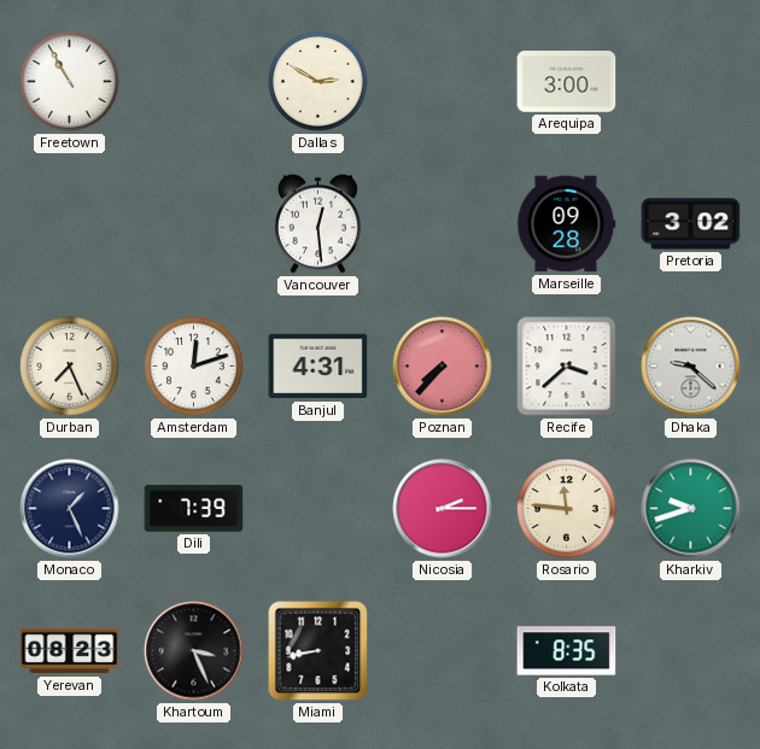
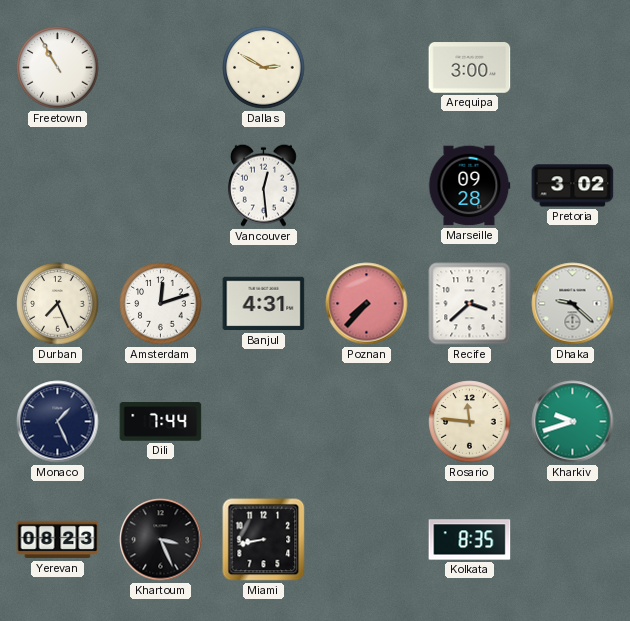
Dili: 7:39 -> 7:44 (161, 422)
Nicosia: 2:15 -> none (443, 509)
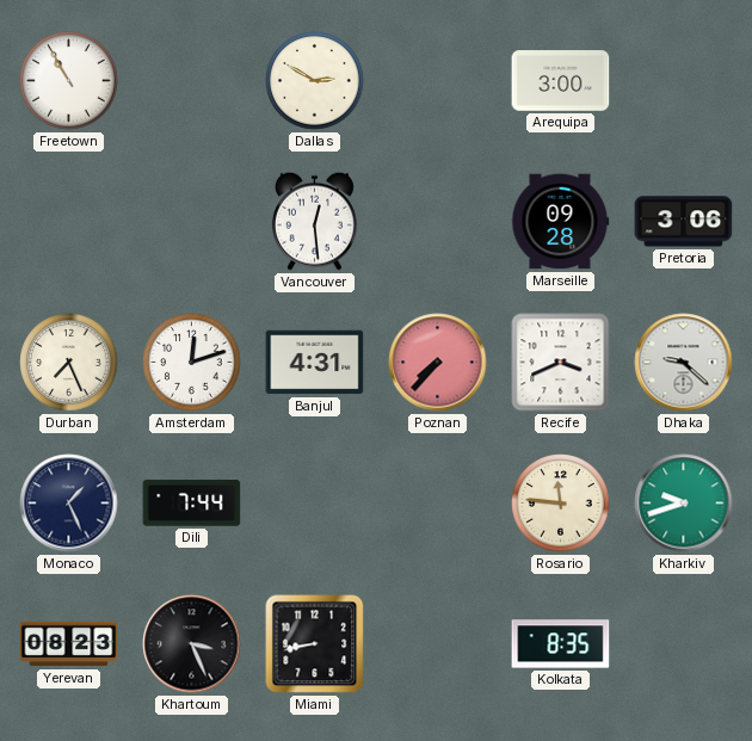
Pretoria: 3:02 -> 3:06 (684, 222)
Recife: 3:38 -> 3:41 (561, 363)
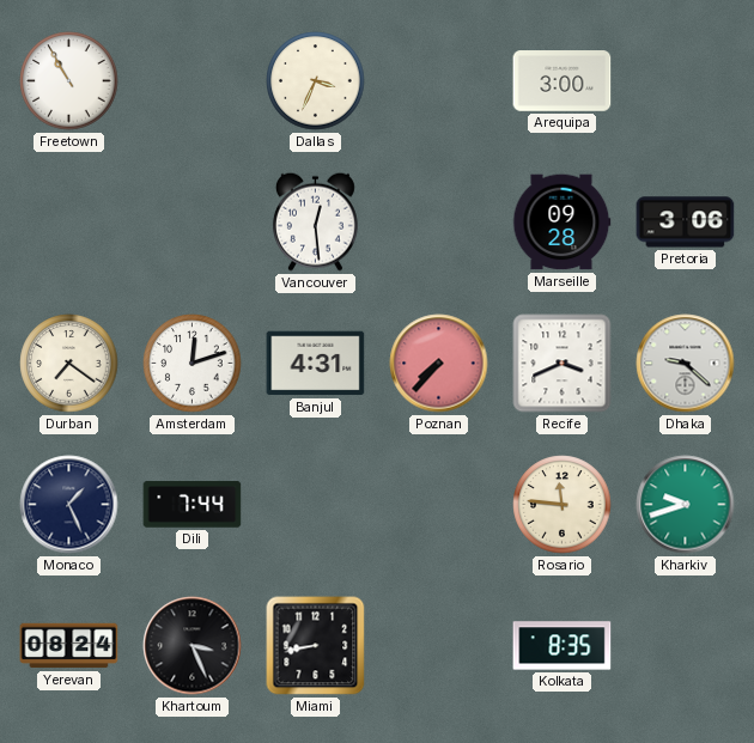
Dallas: 2:50 -> 3:34 (316, 81)
Durban: 7:26 -> 7:21 (69, 364)
Yerevan: 08:23 -> 08:24 (69, 646)
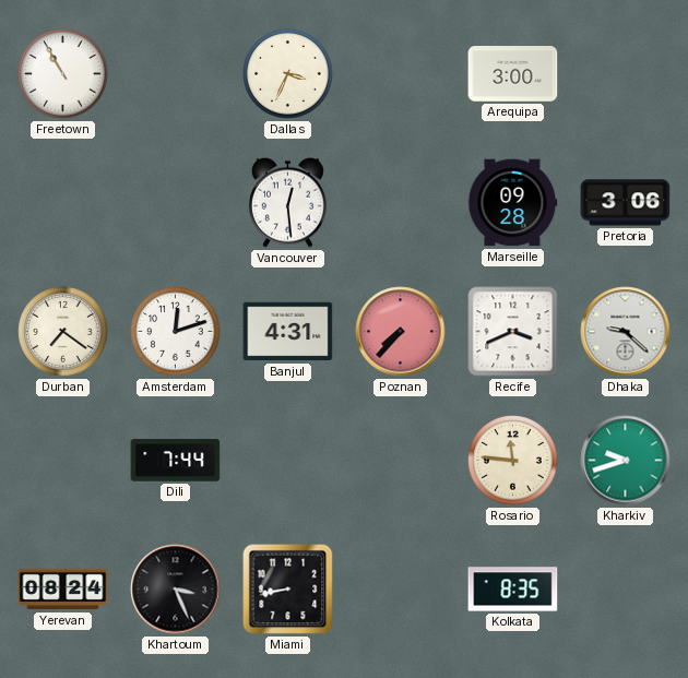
Monaco: 1:26 -> none (69, 505)
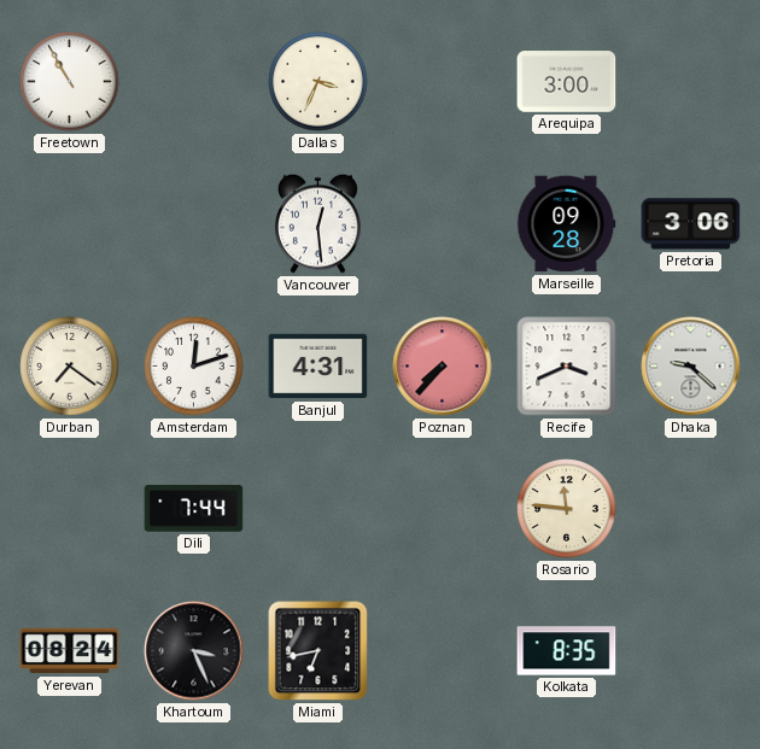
Kharkiv: 9:42 -> none (626, 461)
Miami: 8:43 -> 6:43 (318, 651)
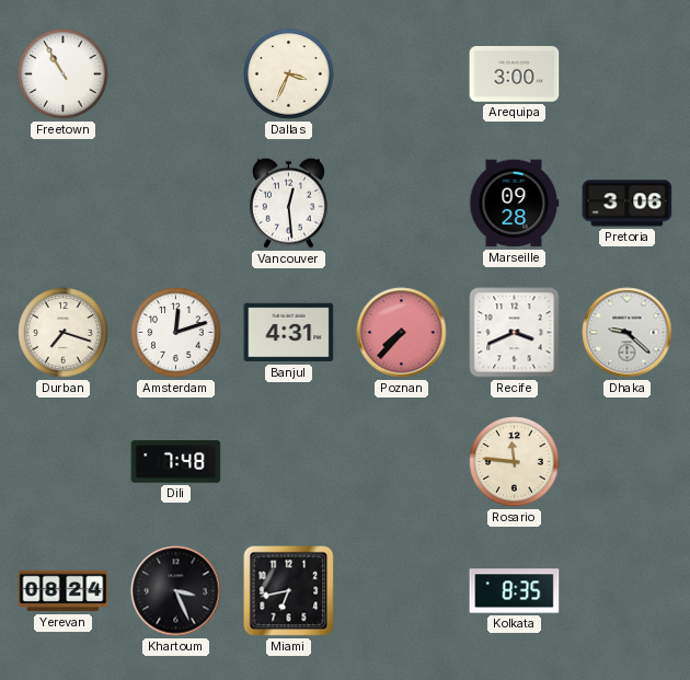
Durban: 7:21 -> 7:18 (64, 333)
Dili: 7:44 -> 7:48 (176, 462)
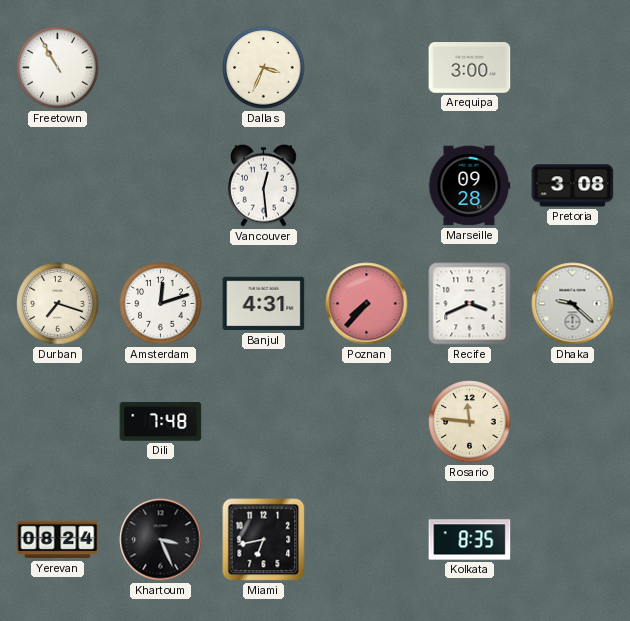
Pretoria: 3:06 -> 3:08 (573, 186)
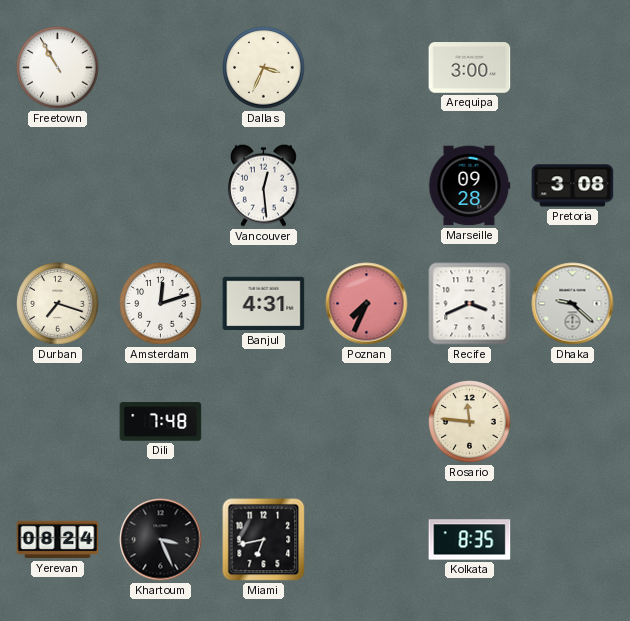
Poznan: 7:37 -> 7:34 (367, 304)
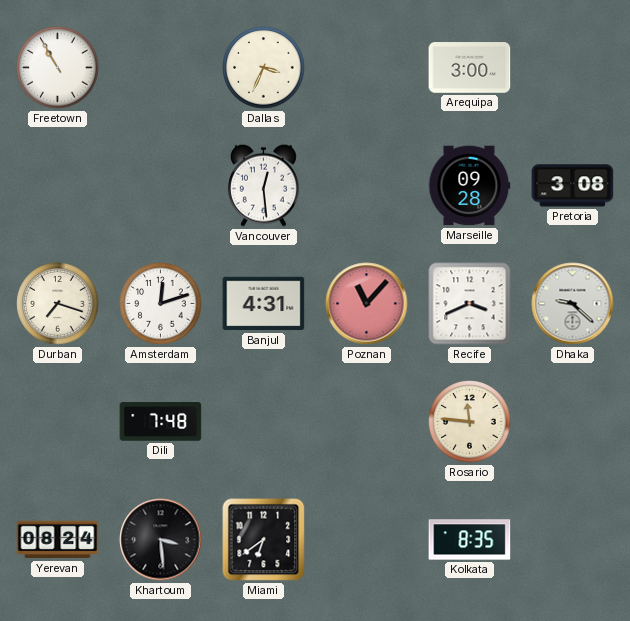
Poznan: 7:34 -> 11:07 (367, 304)
Khartoum: 3:26 -> 3:29 (161, 540)
Miami: 6:43 -> 6:39 (264, 540)
